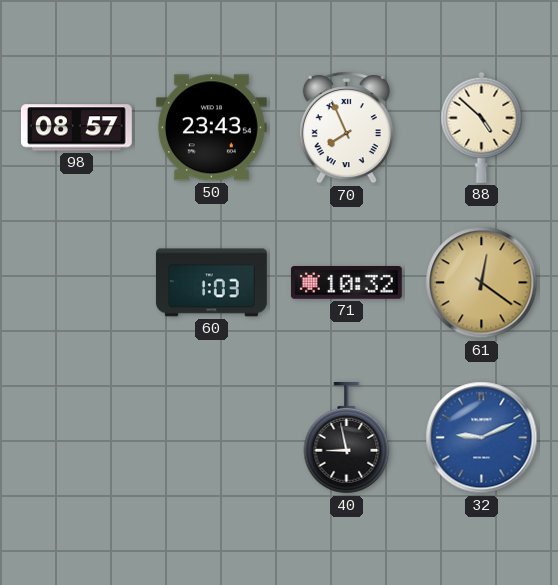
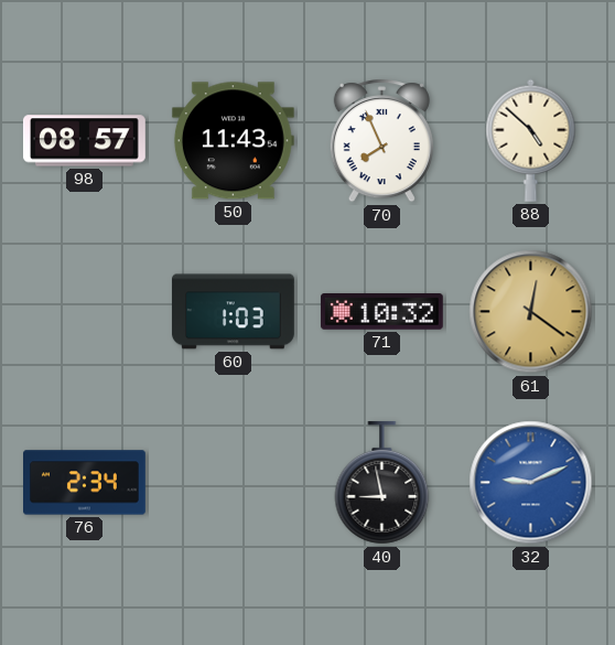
50: 23:43 -> 11:43 (233, 141)
76: none -> 2:34 (85, 483)
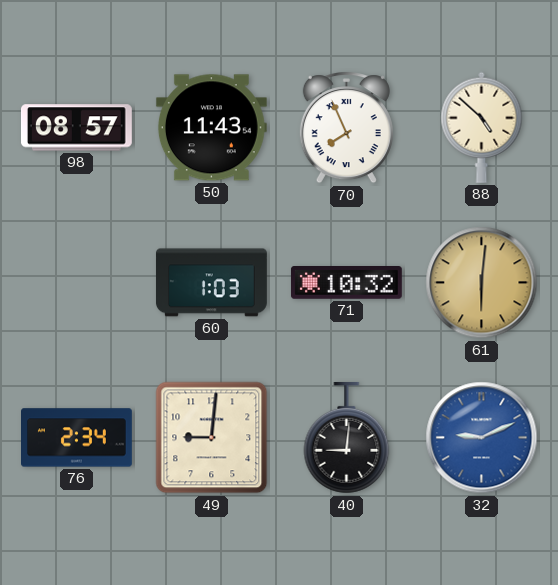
61: 12:21 -> 6:01 (482, 283)
49: none -> 9:01 (212, 438)
40: 8:58 -> 9:01 (347, 438)
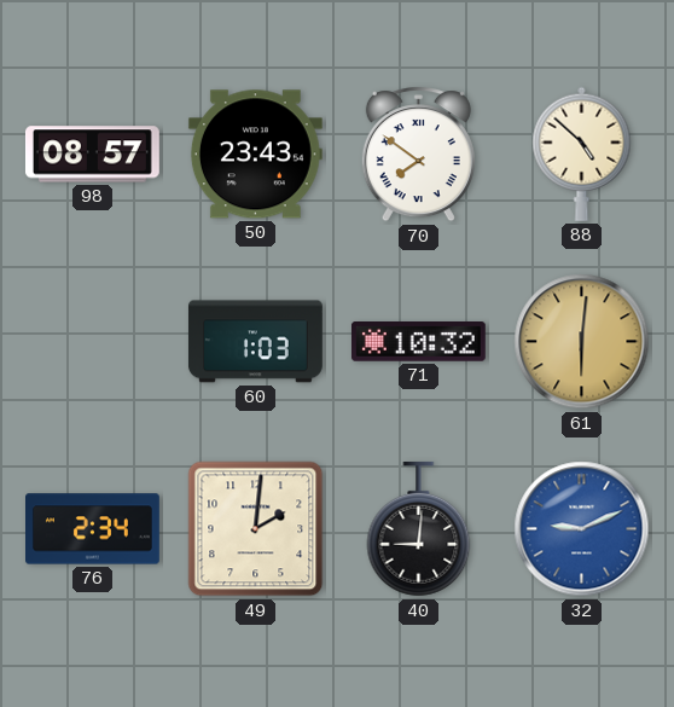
50: 11:43 -> 23:43 (255, 155)
70: 7:56 -> 7:51 (418, 155)
49: 9:01 -> 2:01 (256, 529)
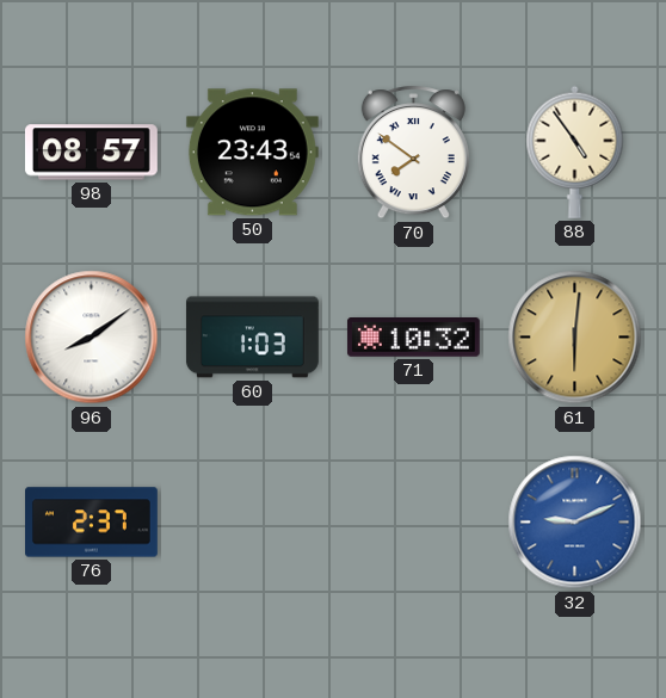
88: 4:52 -> 4:54 (575, 152)
96: none -> 8:09 (92, 338)
76: 2:34 -> 2:37 (92, 523)
49: 2:01 -> none (256, 529)
40: 9:01 -> none (419, 529)
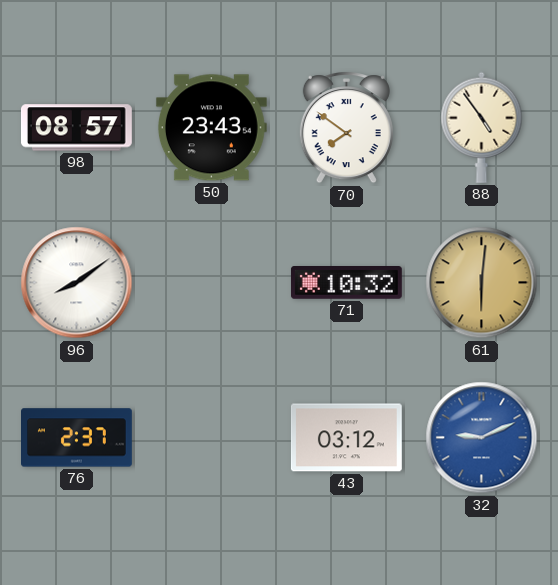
60: 1:03 -> none (252, 338)
43: none -> 03:12 (346, 438)
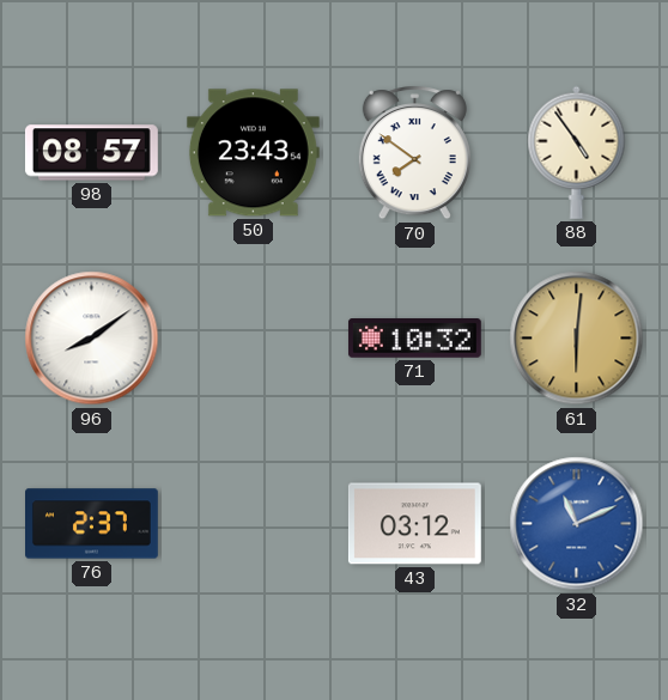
32: 9:11 -> 11:11 (577, 524)
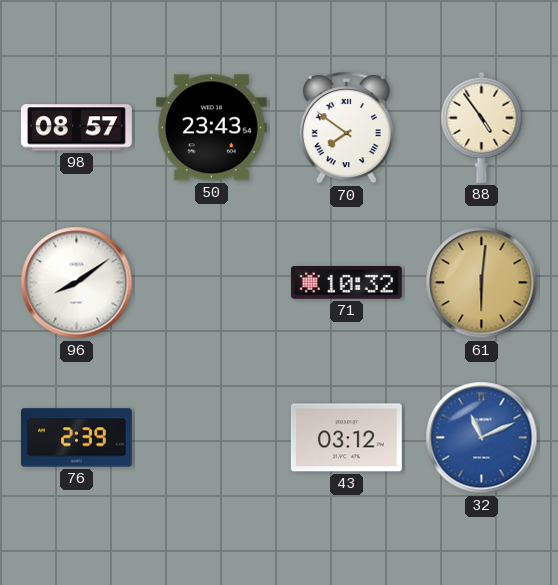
76: 2:37 -> 2:39 (77, 438)
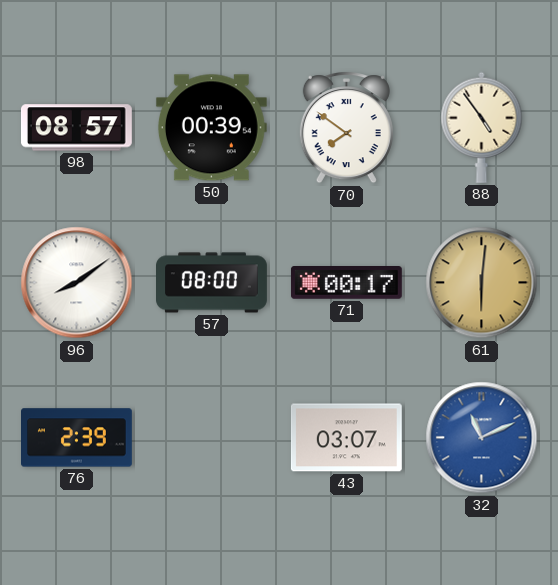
50: 23:43 -> 00:39 (211, 128)
57: none -> 08:00 (212, 283)
71: 10:32 -> 00:17 (346, 283)
43: 03:12 -> 03:07 (346, 438)
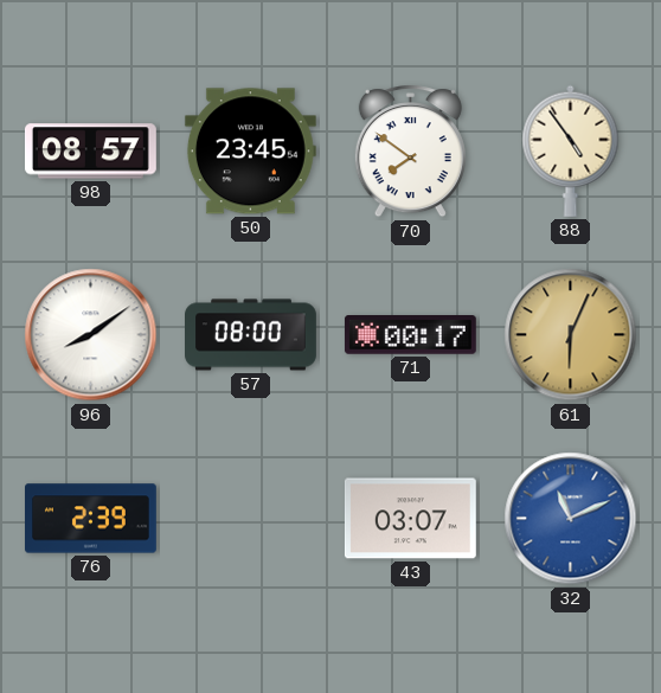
50: 00:39 -> 23:45 (250, 152)
61: 6:01 -> 6:04 (571, 335)
